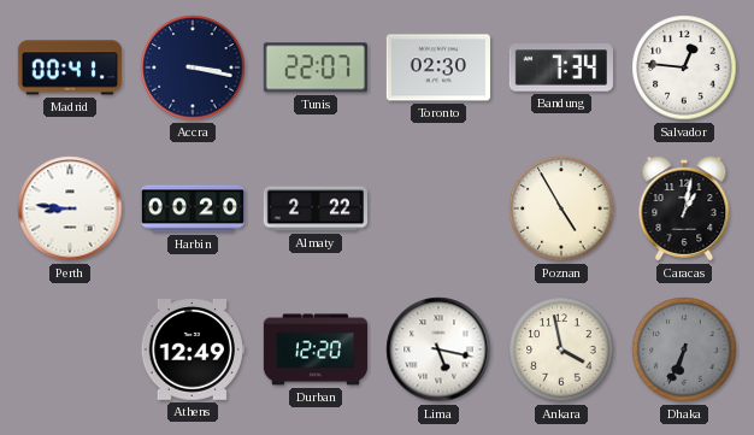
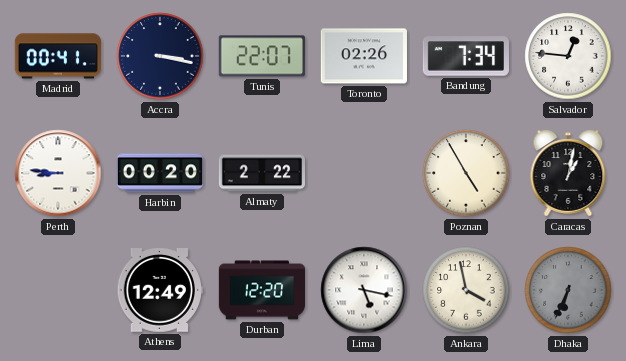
Toronto: 02:30 -> 02:26 (364, 56)
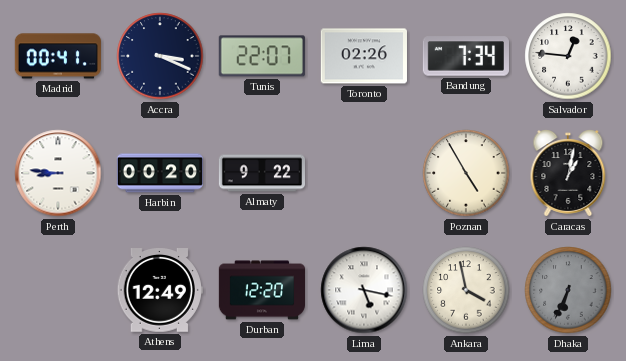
Accra: 3:17 -> 3:19 (160, 56)
Almaty: 2:22 -> 9:22 (261, 173)
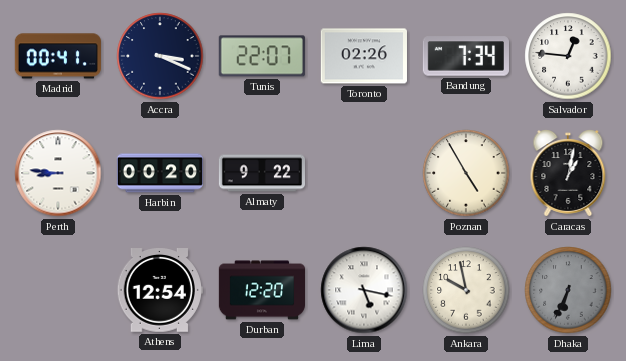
Athens: 12:49 -> 12:54 (160, 291)
Ankara: 3:58 -> 9:58 (466, 290)
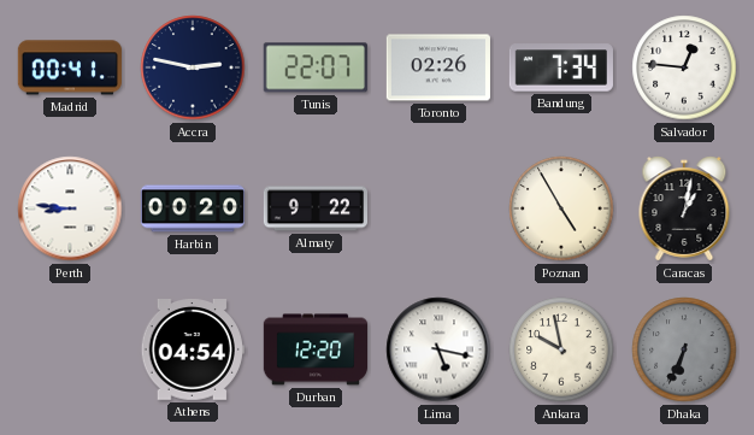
Accra: 3:19 -> 2:47 (193, 67)
Athens: 12:54 -> 04:54 (193, 351)
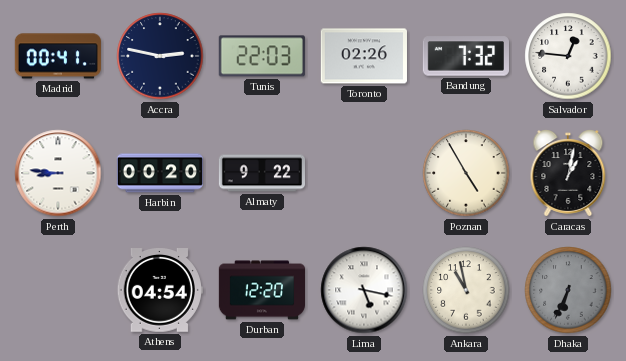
Tunis: 22:07 -> 22:03 (262, 56)
Bandung: 7:34 -> 7:32 (466, 56)
Ankara: 9:58 -> 10:58 (466, 290)
